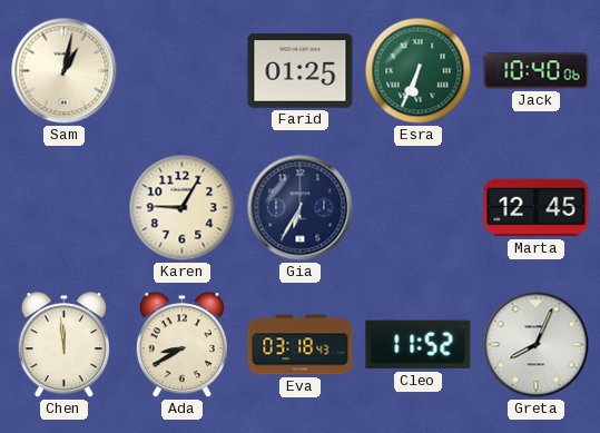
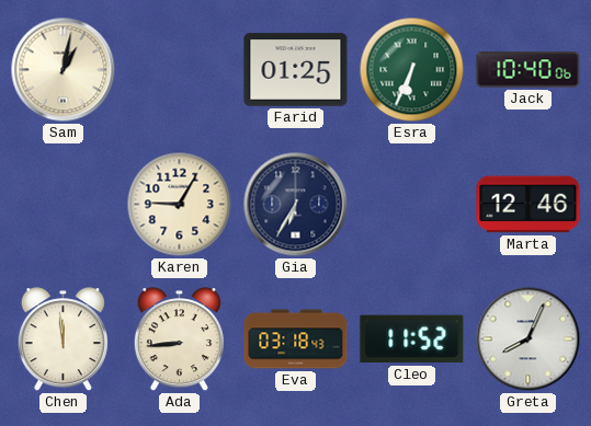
Marta: 12:45 -> 12:46 (529, 205)
Ada: 8:40 -> 8:44 (179, 339)
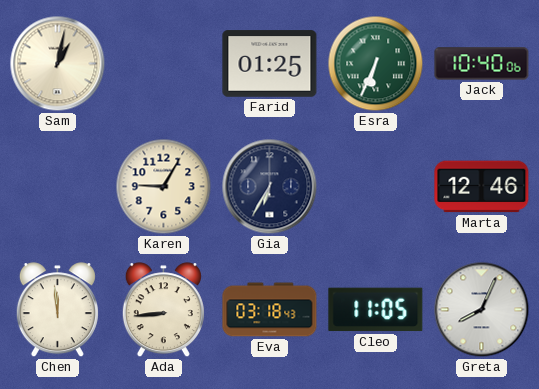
Cleo: 11:52 -> 11:05 (376, 310)
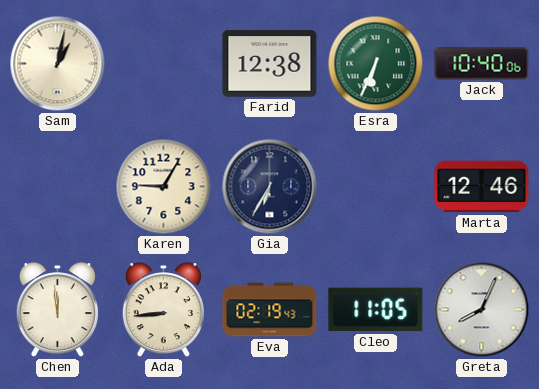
Farid: 01:25 -> 12:38 (270, 64)
Eva: 03:18 -> 02:19 (270, 310)
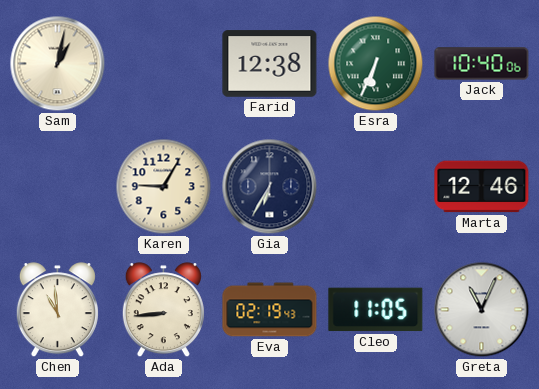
Chen: 11:59 -> 10:59 (57, 310)
Greta: 8:04 -> 11:04 (482, 310)
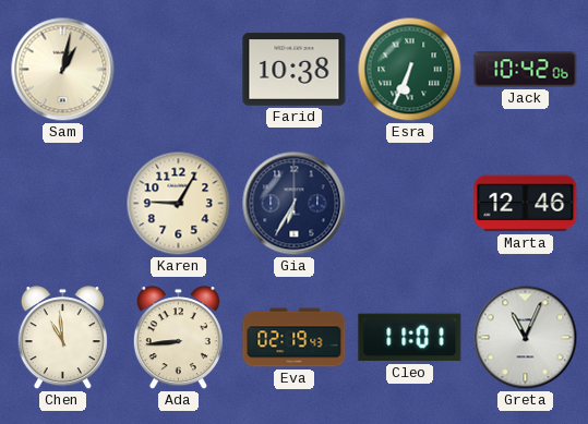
Farid: 12:38 -> 10:38 (295, 70)
Jack: 10:40 -> 10:42 (526, 70)
Cleo: 11:05 -> 11:01 (410, 338)
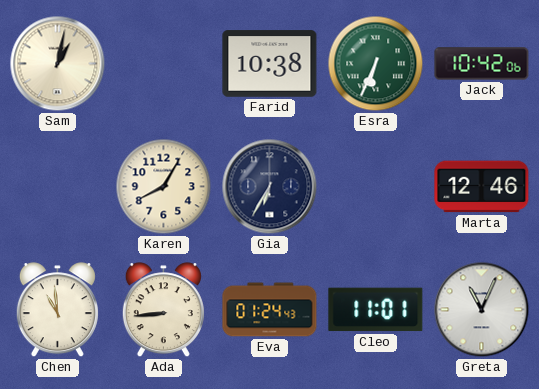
Karen: 9:05 -> 8:05 (164, 187)
Eva: 02:19 -> 01:24 (270, 310)
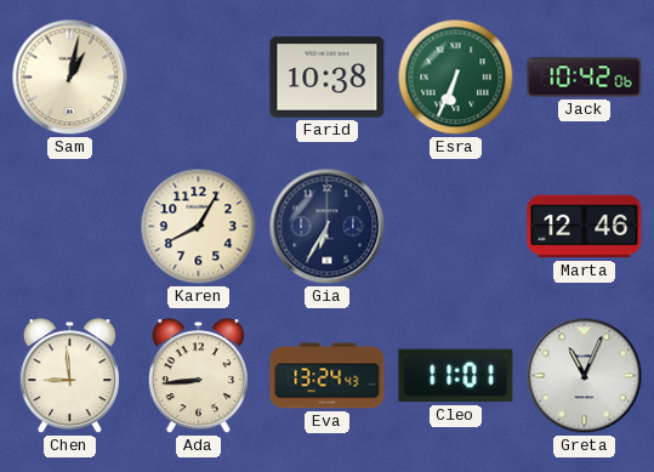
Chen: 10:59 -> 8:59 (69, 376)
Eva: 01:24 -> 13:24 (328, 376)
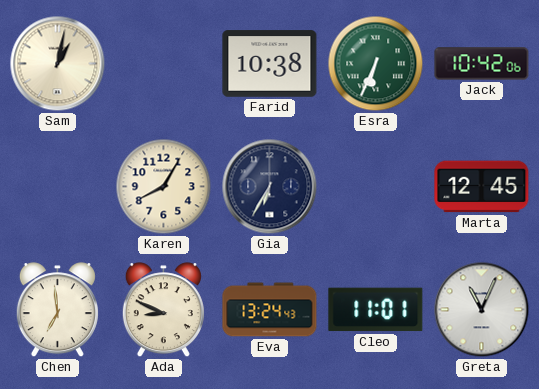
Marta: 12:46 -> 12:45 (482, 187)
Chen: 8:59 -> 6:59 (57, 310)
Ada: 8:44 -> 8:49 (163, 310)
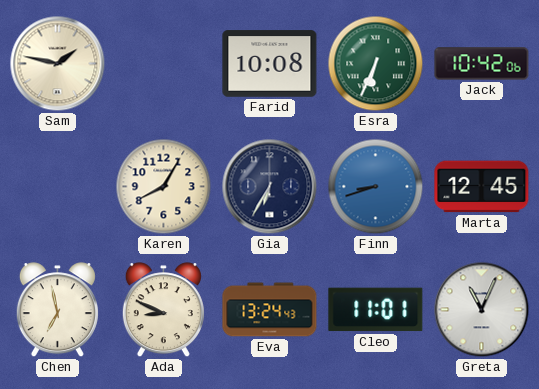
Sam: 1:02 -> 1:47 (58, 64)
Farid: 10:38 -> 10:08 (270, 64)
Finn: none -> 8:42 (376, 187)
Chen: 6:59 -> 6:58 (57, 310)
